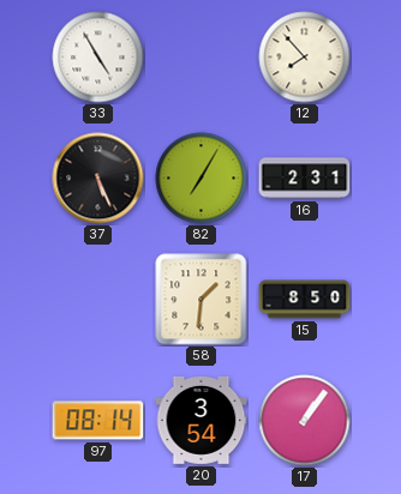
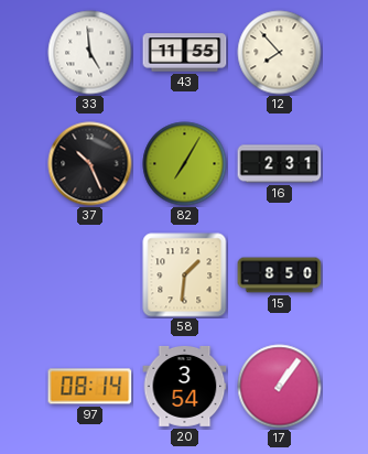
33: 4:55 -> 4:59 (90, 53)
43: none -> 11:55 (185, 53)
37: 5:26 -> 10:26 (90, 164)
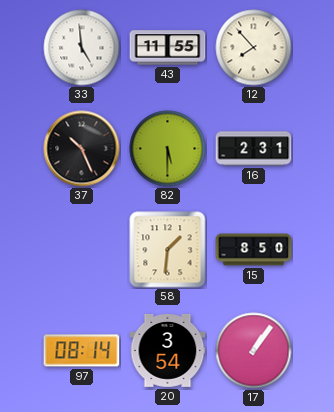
82: 7:05 -> 5:30 (168, 149)
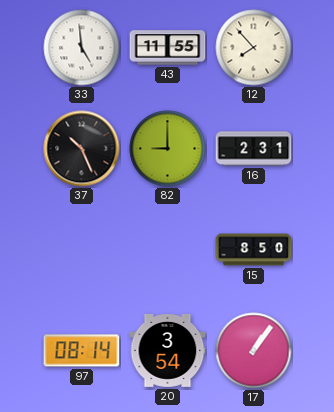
82: 5:30 -> 9:00 (168, 149)
58: 1:31 -> none (168, 250)
